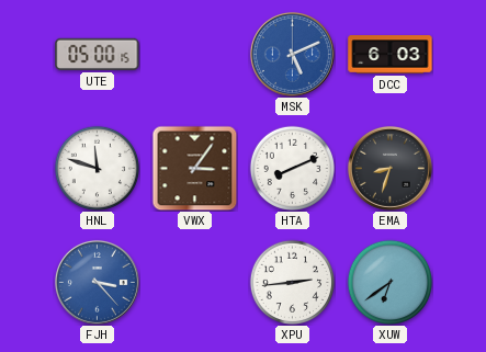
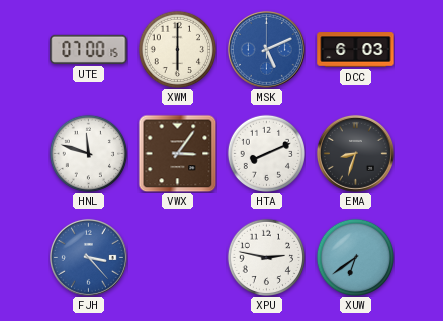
UTE: 05:00 -> 07:00 (89, 49)
XWM: none -> 6:00 (177, 49)
XPU: 2:44 -> 2:47 (266, 257)
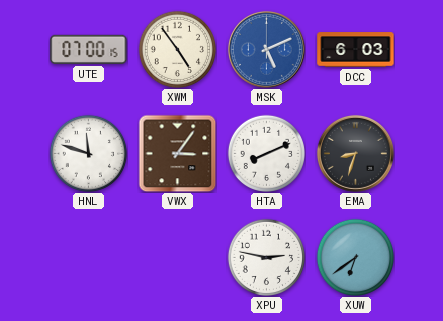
XWM: 6:00 -> 4:54 (177, 49)
FJH: 3:23 -> none (88, 257)
